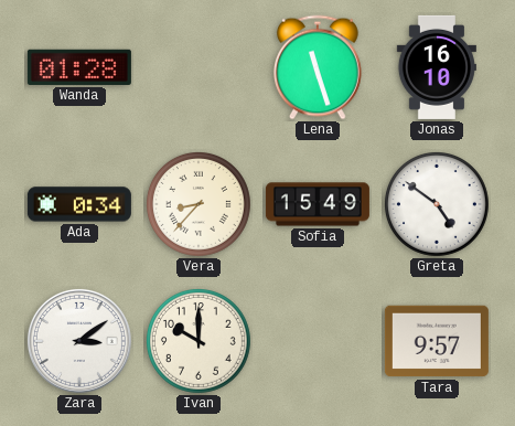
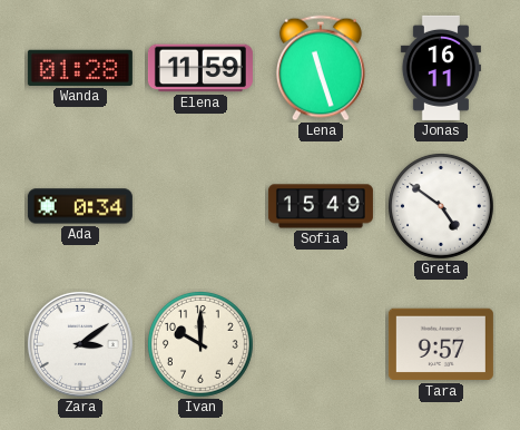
Elena: none -> 11:59 (200, 68)
Jonas: 16:10 -> 16:11 (441, 68)
Vera: 8:37 -> none (199, 204)
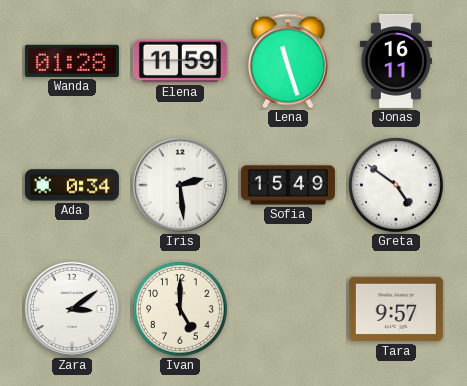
Iris: none -> 2:29 (180, 185)
Ivan: 10:00 -> 5:00 (180, 309)
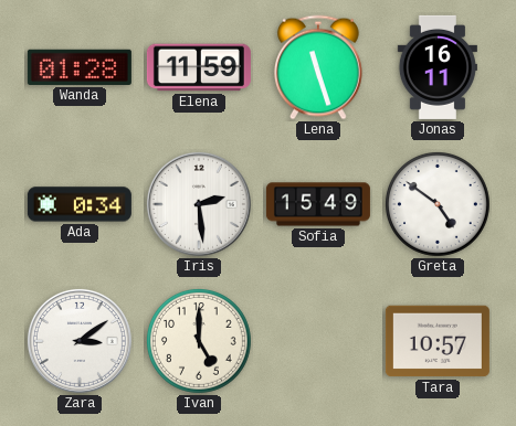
Tara: 9:57 -> 10:57 (438, 341)
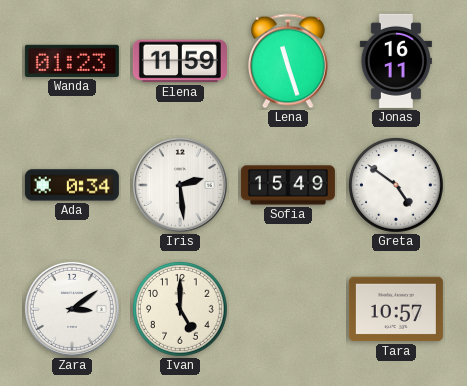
Wanda: 01:28 -> 01:23 (72, 61)
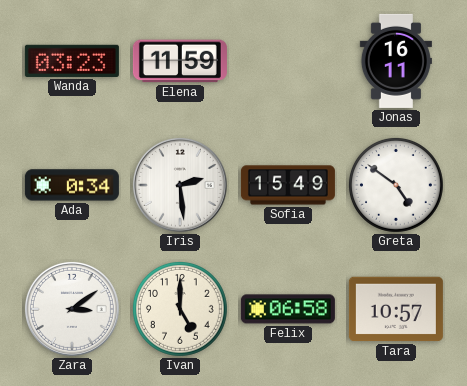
Wanda: 01:23 -> 03:23 (72, 61)
Lena: 11:27 -> none (288, 61)
Felix: none -> 06:58 (288, 309)
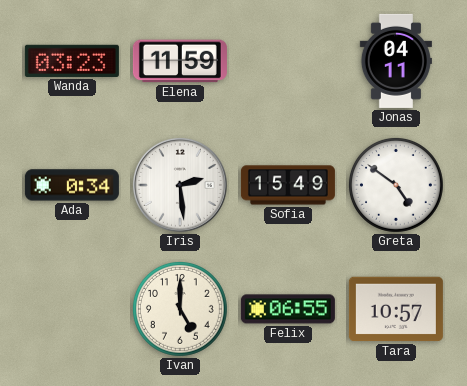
Jonas: 16:11 -> 04:11 (396, 61)
Zara: 3:09 -> none (72, 309)
Felix: 06:58 -> 06:55 (288, 309)
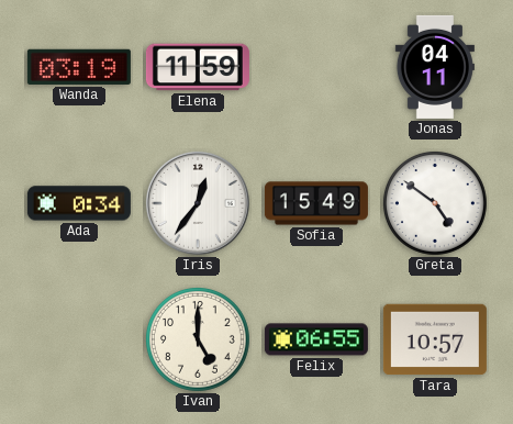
Wanda: 03:23 -> 03:19 (79, 67)
Iris: 2:29 -> 12:36 (198, 203)
